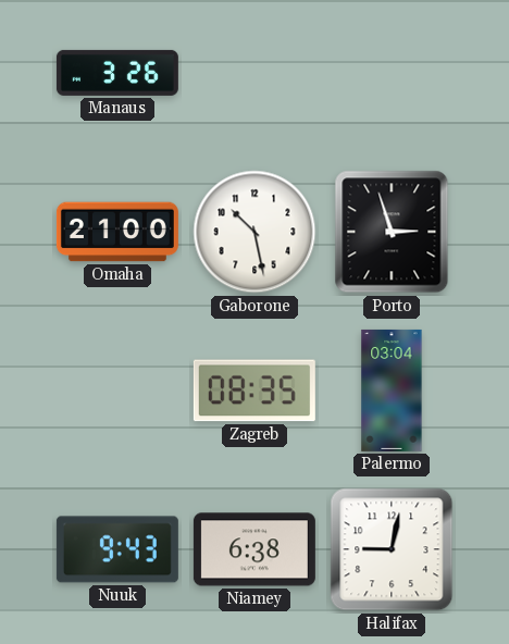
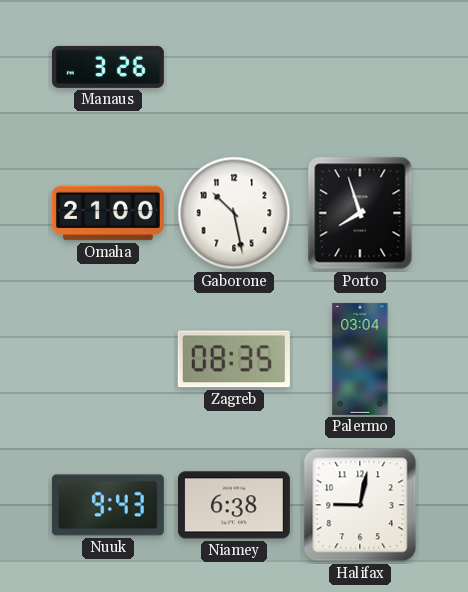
Porto: 2:57 -> 7:57 (360, 213)
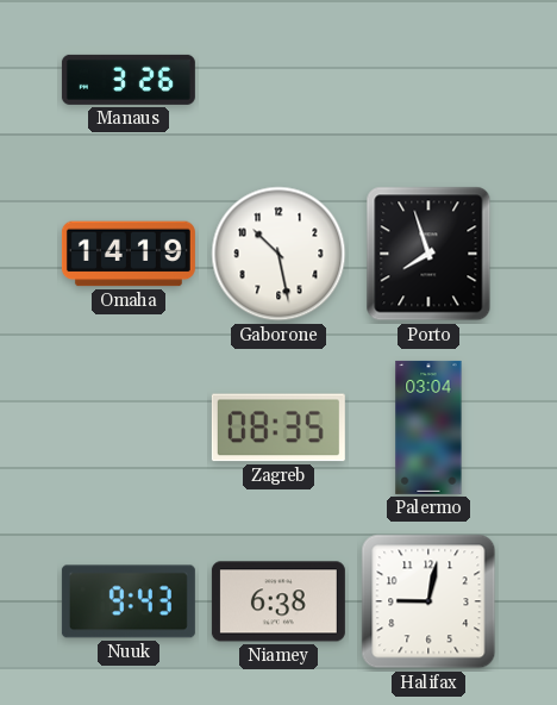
Omaha: 21:00 -> 14:19 (129, 254)
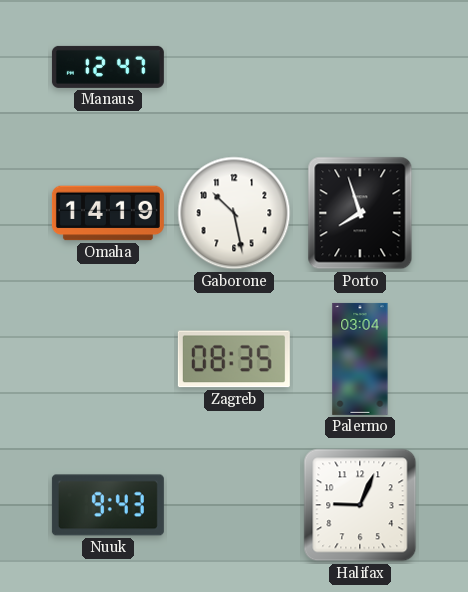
Manaus: 3:26 -> 12:47 (108, 67)
Niamey: 6:38 -> none (278, 601)
Halifax: 9:02 -> 9:04 (360, 505)
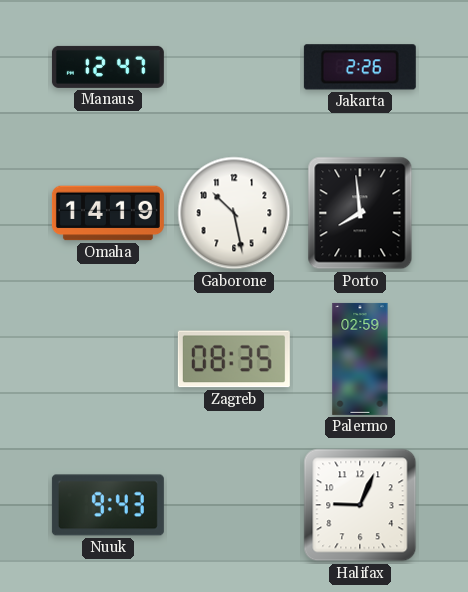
Jakarta: none -> 2:26 (360, 67)
Porto: 7:57 -> 7:59 (360, 213)
Palermo: 03:04 -> 02:59 (360, 359)
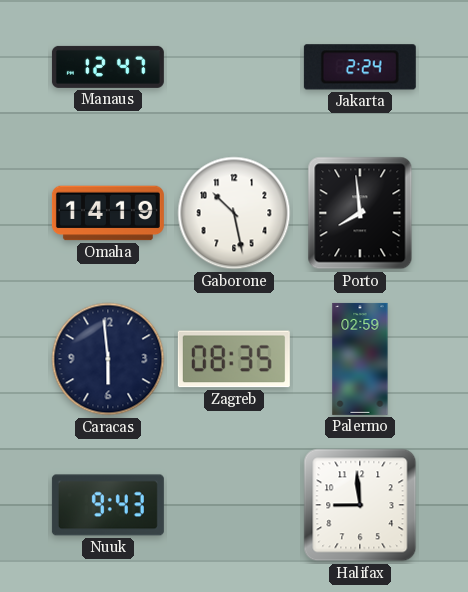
Jakarta: 2:26 -> 2:24 (360, 67)
Caracas: none -> 5:59 (108, 359)
Halifax: 9:04 -> 8:59 (360, 505)
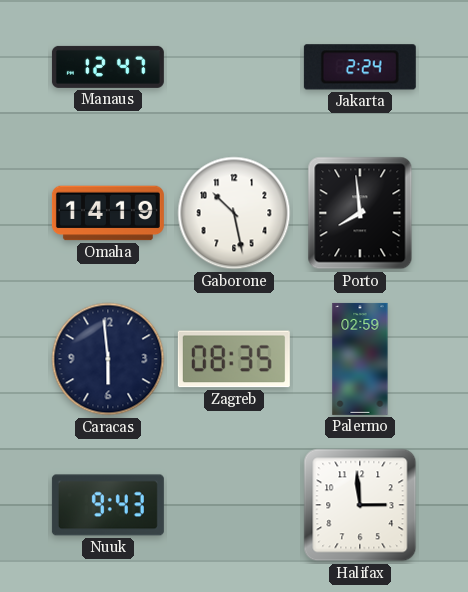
Halifax: 8:59 -> 2:59 (360, 505)
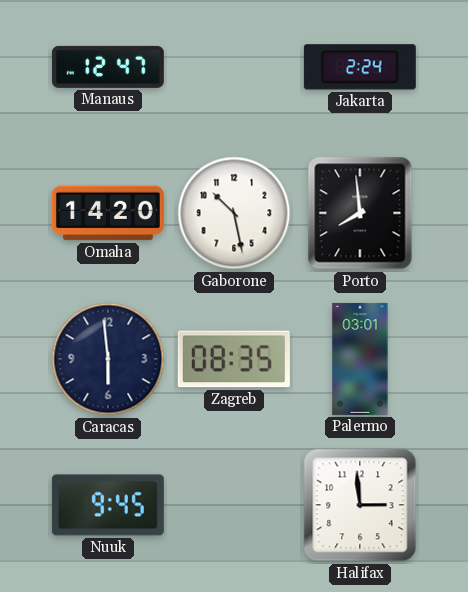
Omaha: 14:19 -> 14:20 (108, 213)
Palermo: 02:59 -> 03:01 (360, 359)
Nuuk: 9:43 -> 9:45 (108, 505)
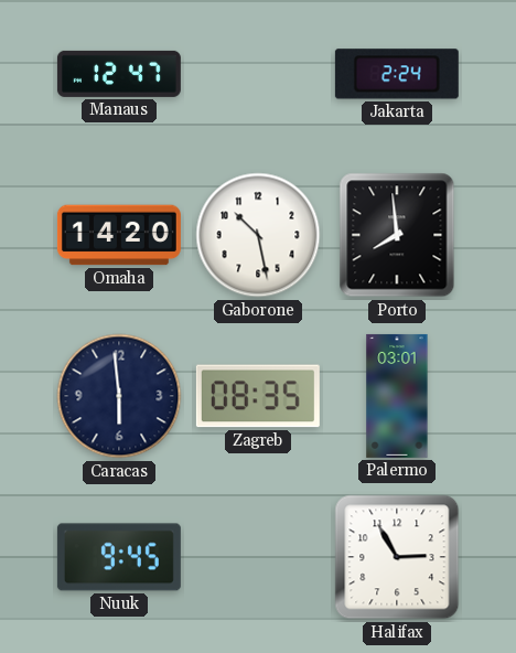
Halifax: 2:59 -> 2:55 (397, 557)
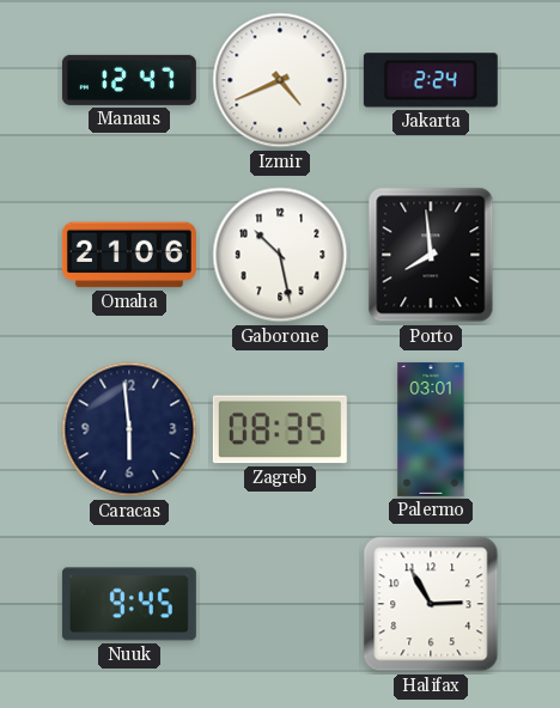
Izmir: none -> 4:41 (280, 80)
Omaha: 14:20 -> 21:06 (129, 255)
